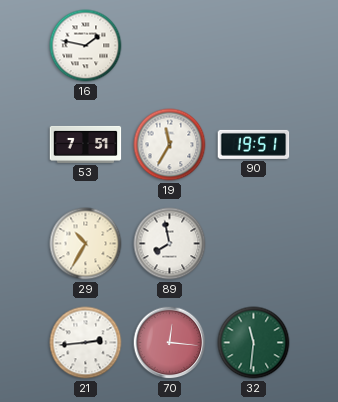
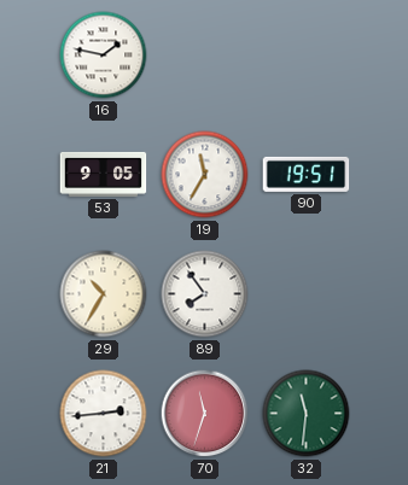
53: 7:51 -> 9:05 (104, 174)
89: 7:58 -> 7:54 (205, 294)
70: 12:16 -> 11:33 (205, 414)
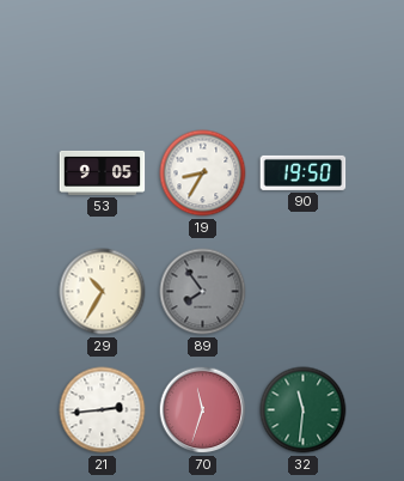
16: 1:47 -> none (104, 55)
19: 11:35 -> 8:35 (203, 173)
90: 19:51 -> 19:50 (304, 172)
89 dial: white -> grey (203, 292)
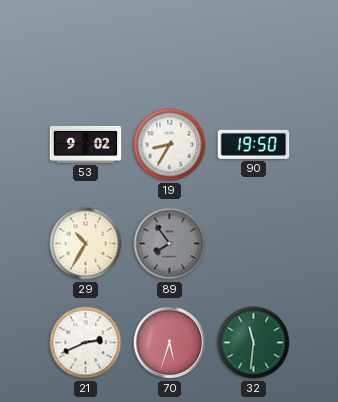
53: 9:05 -> 9:02 (86, 144)
21: 2:44 -> 2:41 (86, 343)
70: 11:33 -> 5:33 (170, 343)
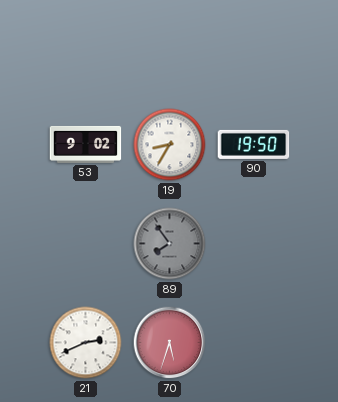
29: 10:35 -> none (86, 244)
32: 11:31 -> none (254, 343)
